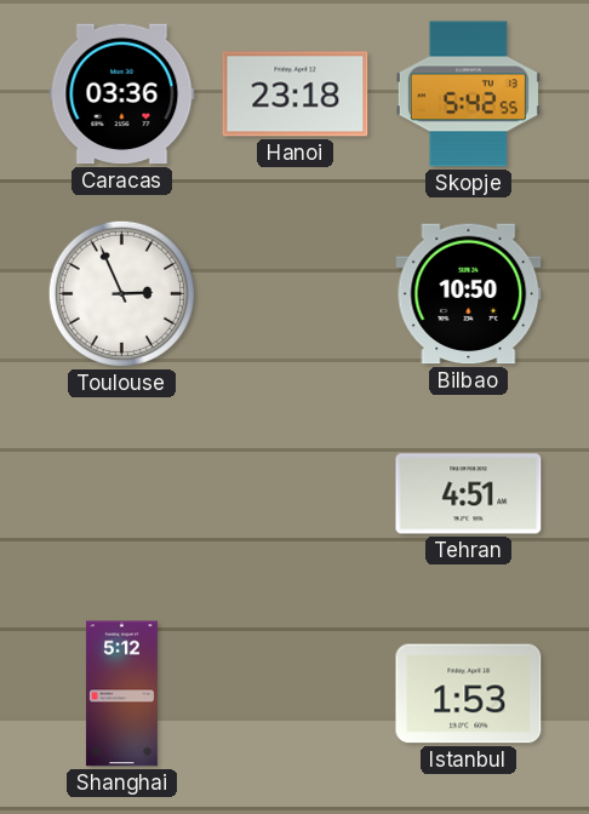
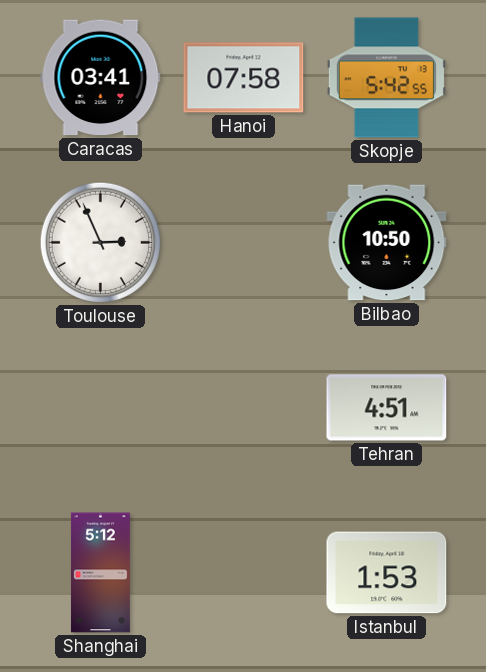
Caracas: 03:36 -> 03:41 (101, 78)
Hanoi: 23:18 -> 07:58 (244, 78)
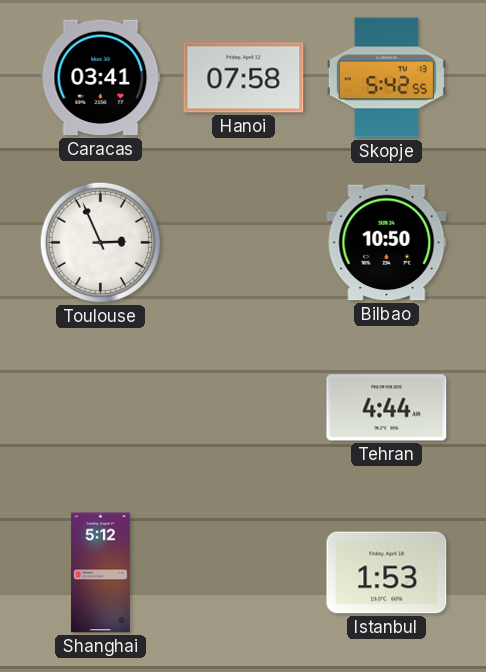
Tehran: 4:51 -> 4:44 (387, 408)
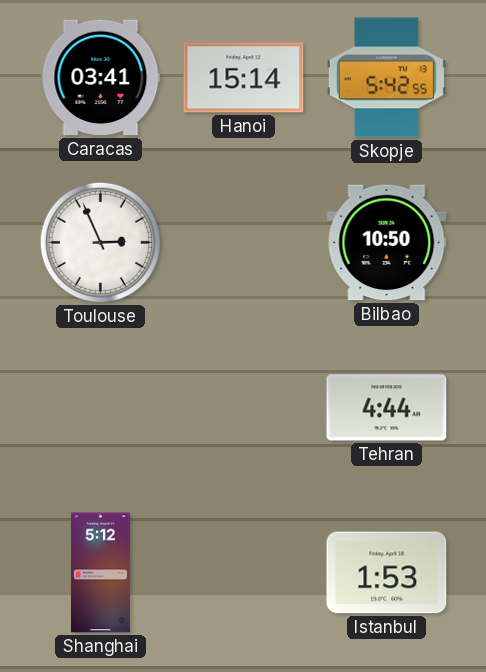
Hanoi: 07:58 -> 15:14 (244, 78)
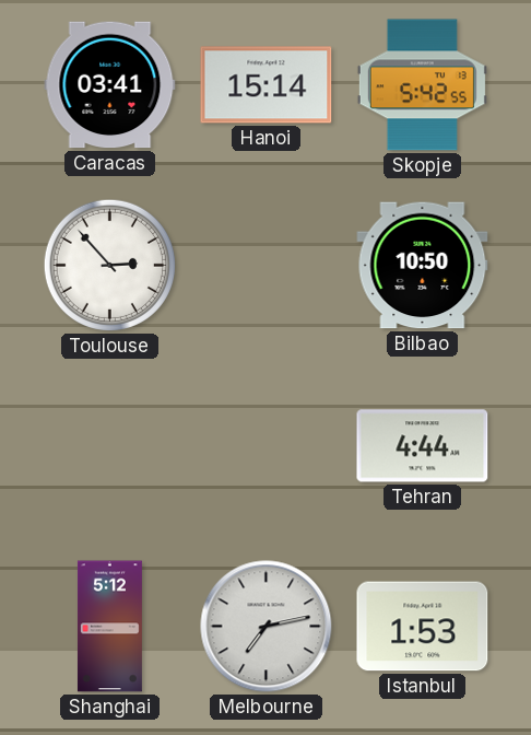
Toulouse: 2:56 -> 2:53 (109, 265)
Melbourne: none -> 7:13 (267, 627)
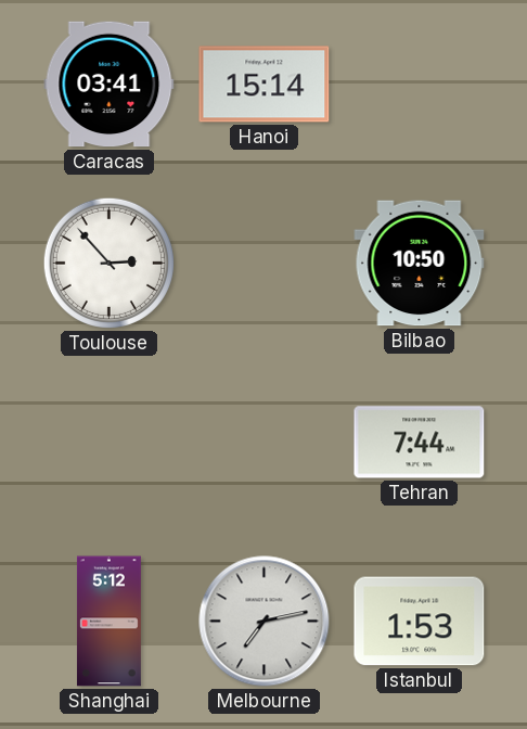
Skopje: 5:42 -> none (422, 85)
Tehran: 4:44 -> 7:44 (420, 443)
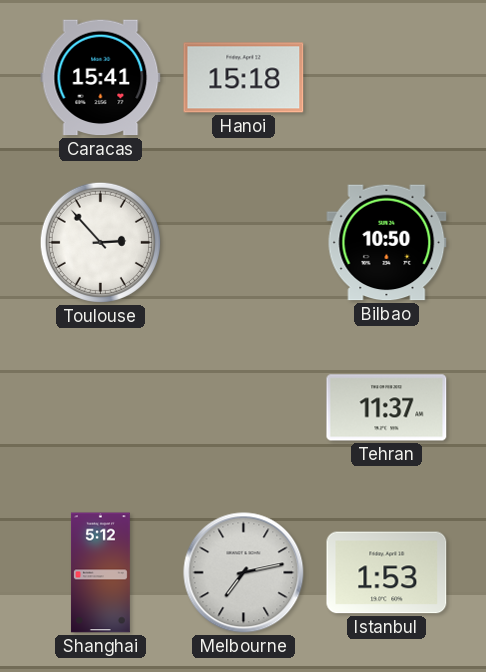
Caracas: 03:41 -> 15:41 (101, 78)
Hanoi: 15:14 -> 15:18 (244, 78)
Tehran: 7:44 -> 11:37 (387, 408)
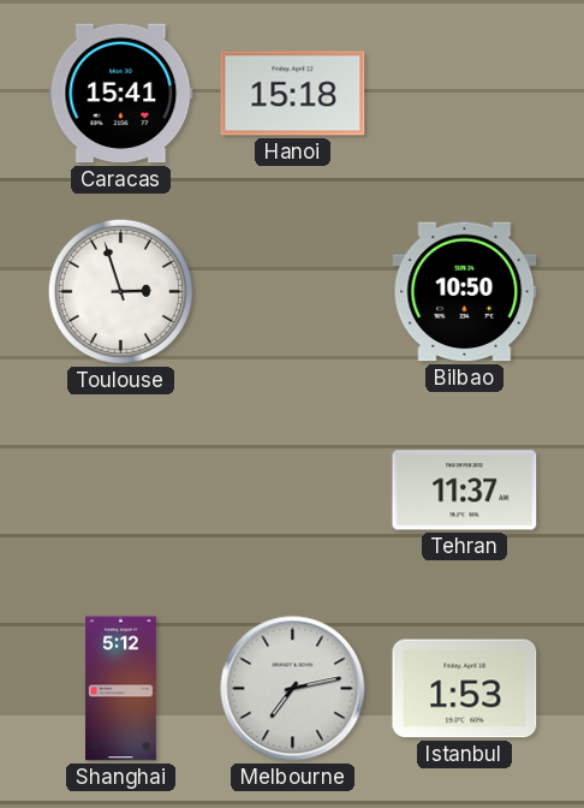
Toulouse: 2:53 -> 2:57 (120, 291)
